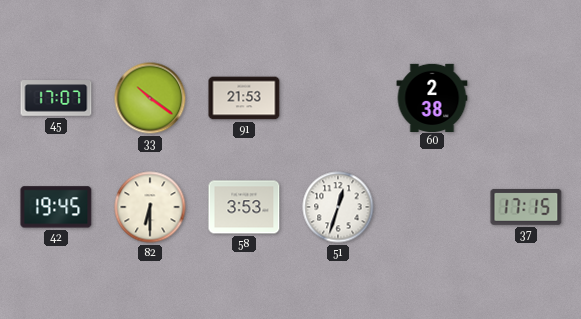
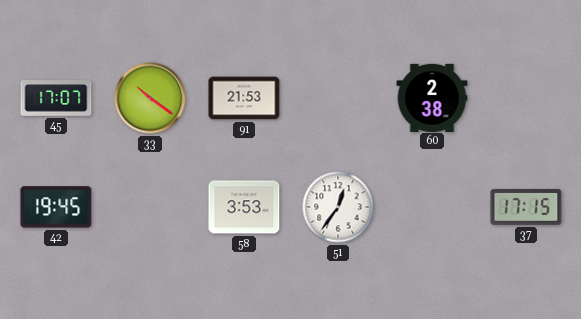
82: 6:30 -> none (150, 207)
51: 12:33 -> 12:36 (338, 207)
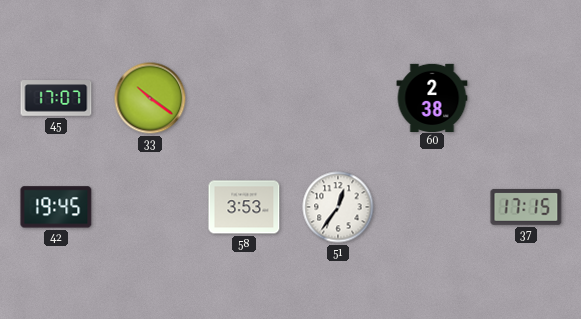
91: 21:53 -> none (244, 98)
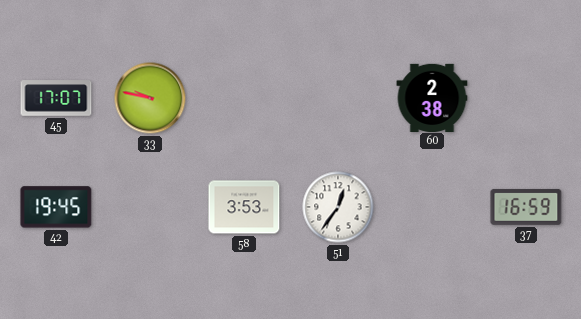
33: 10:21 -> 9:47 (150, 98)
37: 17:15 -> 16:59 (526, 207)
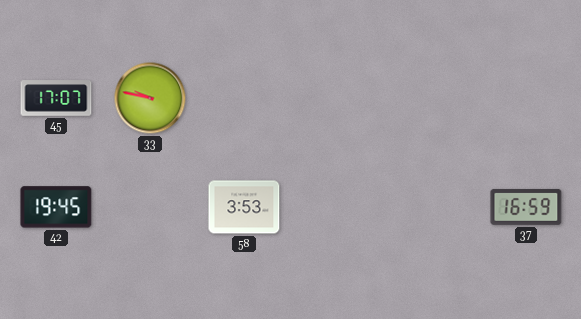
60: 2:38 -> none (432, 97)
51: 12:36 -> none (338, 207)
